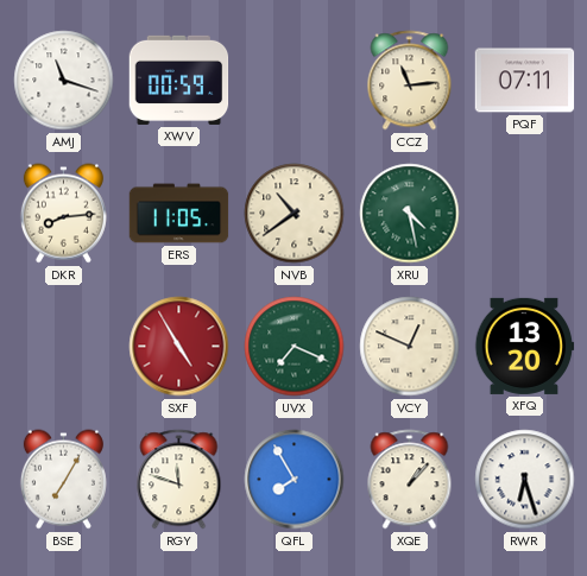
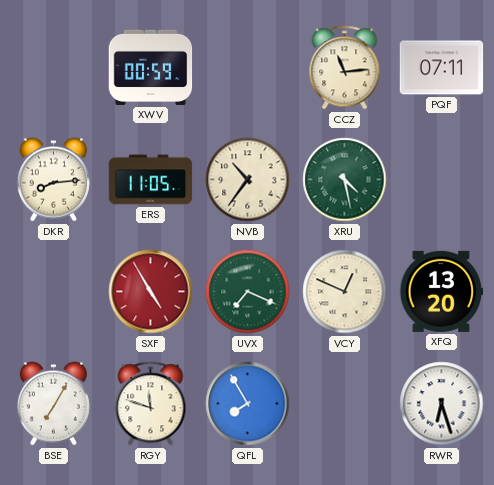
AMJ: 11:18 -> none (64, 81)
NVB: 10:39 -> 10:36 (248, 180)
XQE: 1:07 -> none (410, 480)
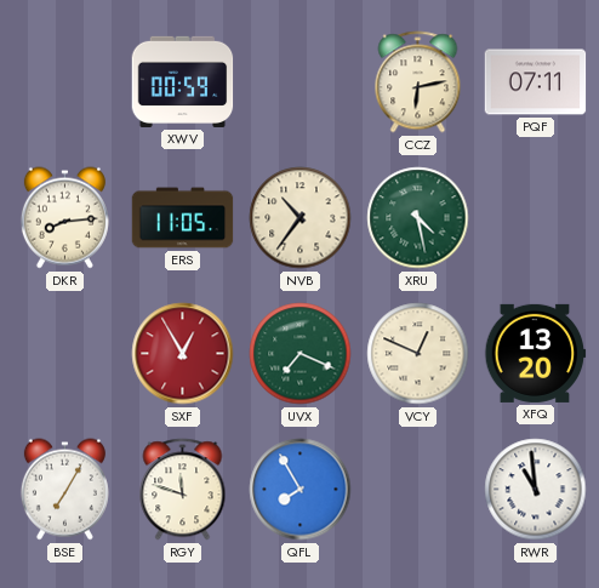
CCZ: 11:14 -> 6:13 (418, 82)
SXF: 4:55 -> 12:55 (183, 354)
RWR: 6:27 -> 10:59 (536, 490)
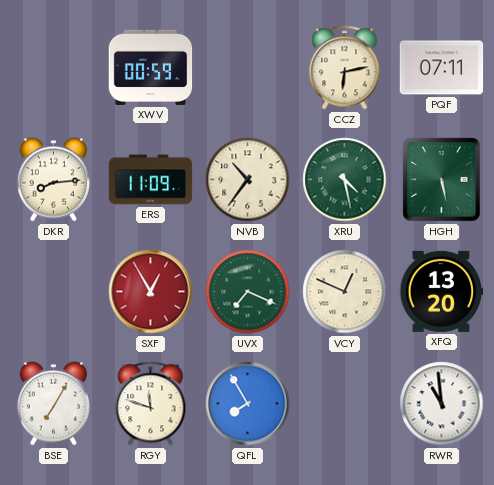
ERS: 11:05 -> 11:09 (151, 180)
HGH: none -> 5:28 (442, 180)
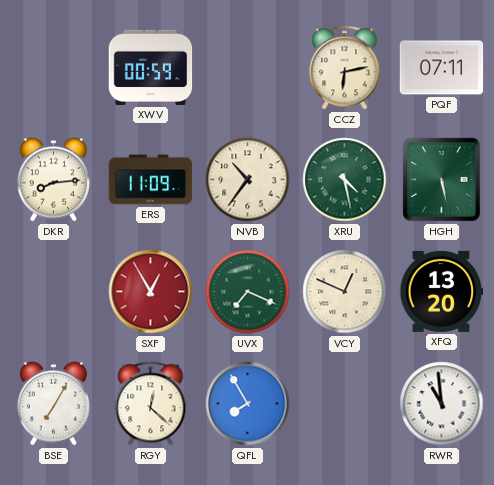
RGY: 11:48 -> 12:22 (151, 404)
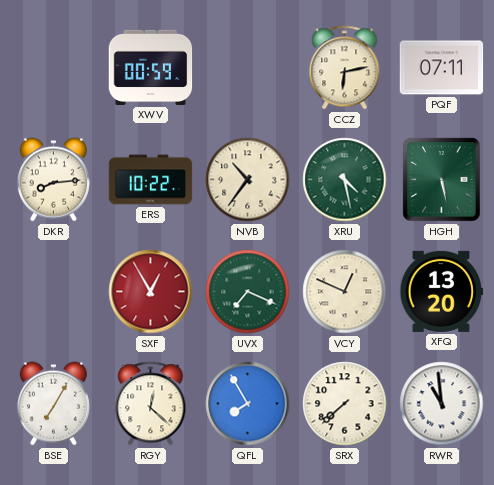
ERS: 11:09 -> 10:22 (151, 180)
SRX: none -> 7:38 (345, 404)
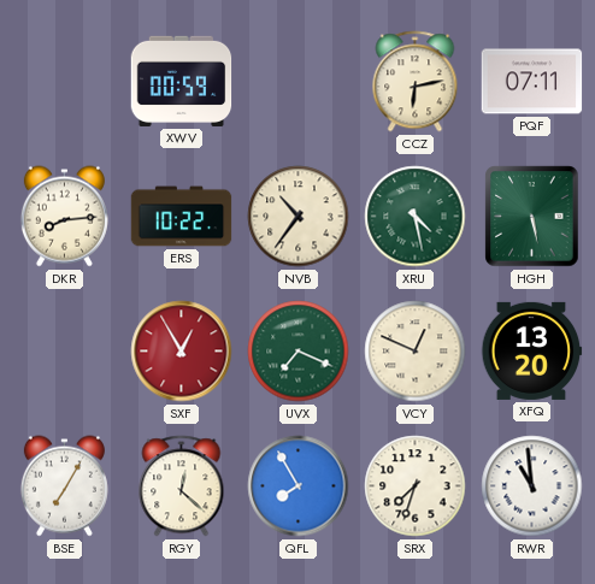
SRX: 7:38 -> 7:33 (416, 486)
